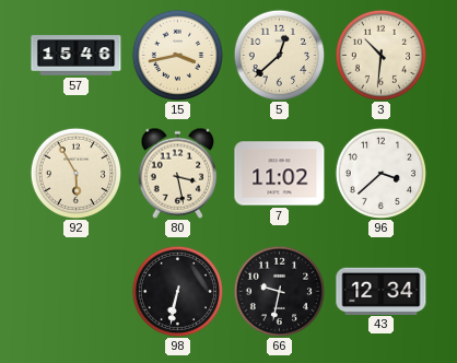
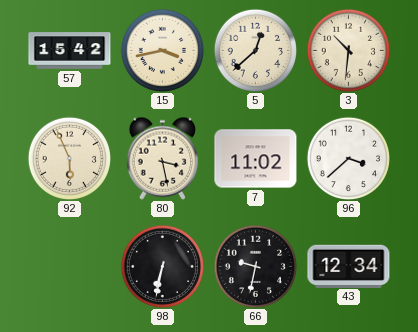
57: 15:46 -> 15:42 (70, 51)
92: 5:55 -> 5:56 (69, 158)
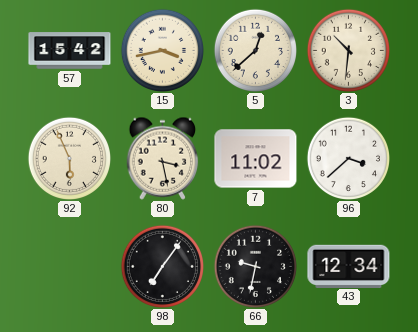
98: 6:32 -> 7:06 (162, 266)
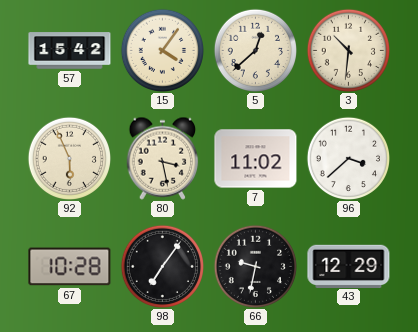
15: 3:43 -> 4:06 (162, 50)
67: none -> 10:28 (70, 267)
43: 12:34 -> 12:29 (349, 266)
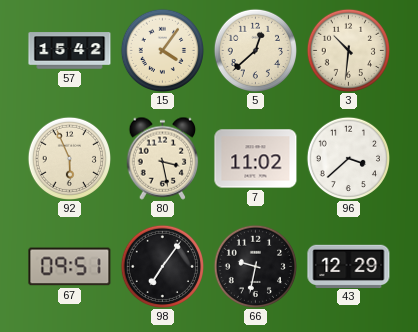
67: 10:28 -> 09:51 (70, 267)
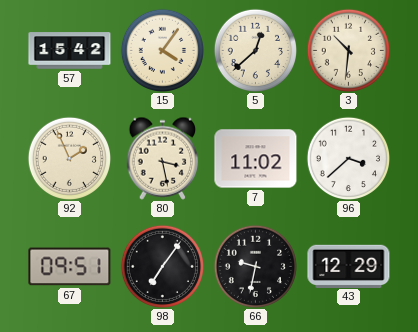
92: 5:56 -> 1:56 (69, 158)
